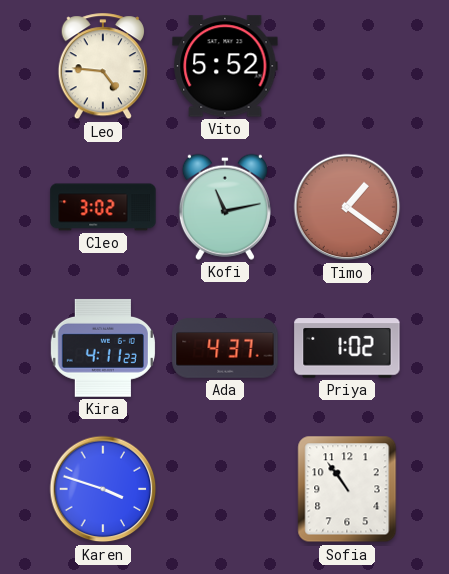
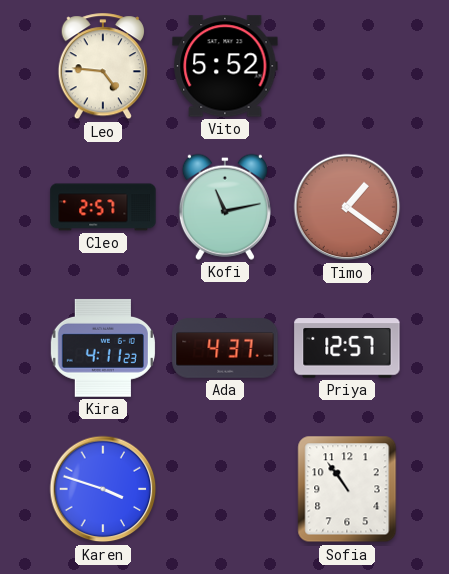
Cleo: 3:02 -> 2:57 (103, 207)
Priya: 1:02 -> 12:57 (347, 348)
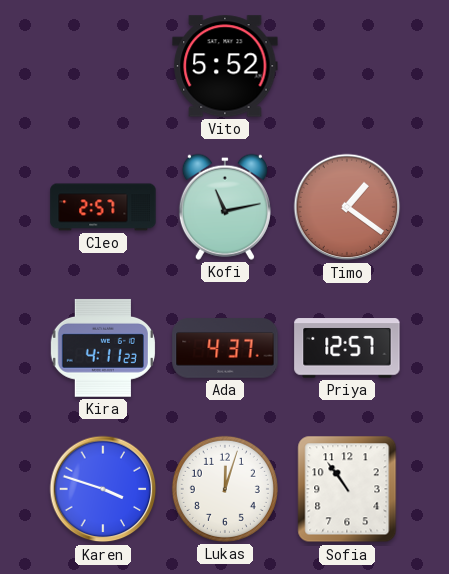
Leo: 4:46 -> none (102, 67)
Lukas: none -> 12:03 (225, 489)
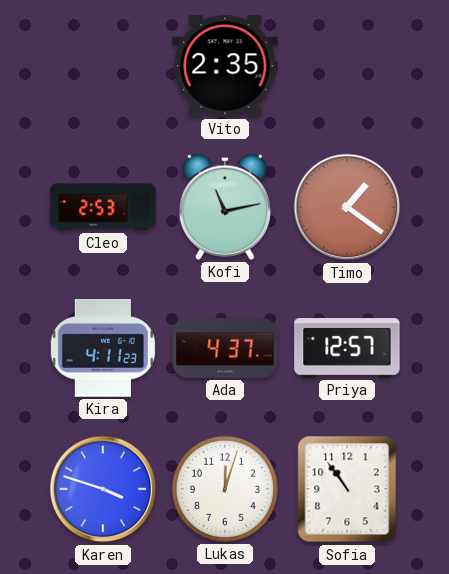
Vito: 5:52 -> 2:35 (225, 66)
Cleo: 2:57 -> 2:53 (103, 207)
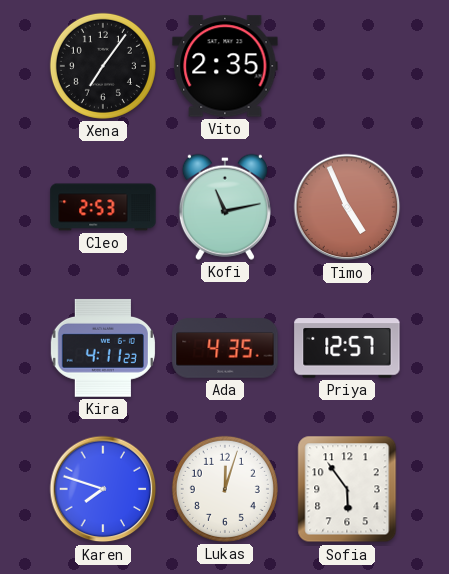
Xena: none -> 7:06 (103, 66)
Timo: 1:21 -> 4:56 (347, 207)
Ada: 4:37 -> 4:35 (225, 348)
Karen: 3:48 -> 7:48 (103, 489)
Sofia: 10:54 -> 5:54 (347, 489)
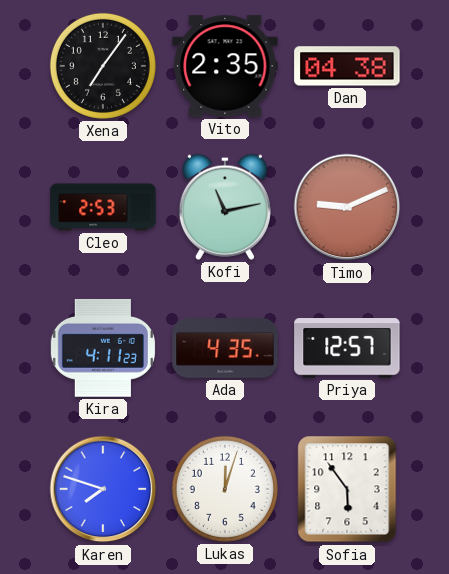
Dan: none -> 04:38 (347, 66)
Timo: 4:56 -> 9:11 (347, 207)
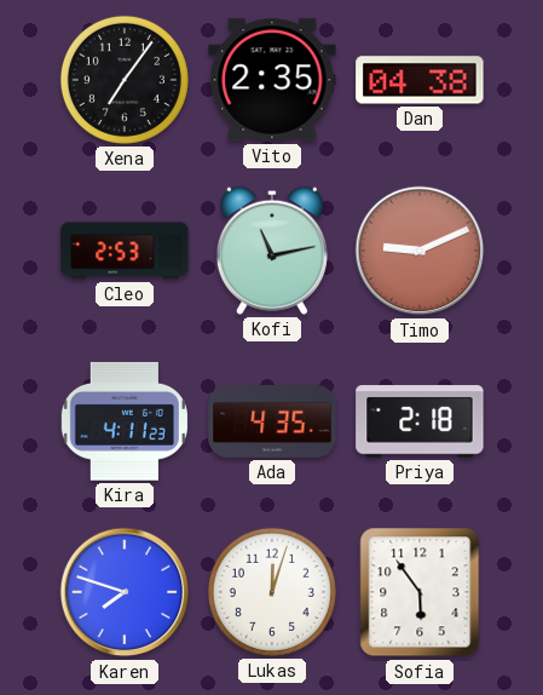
Priya: 12:57 -> 2:18 (420, 421)
